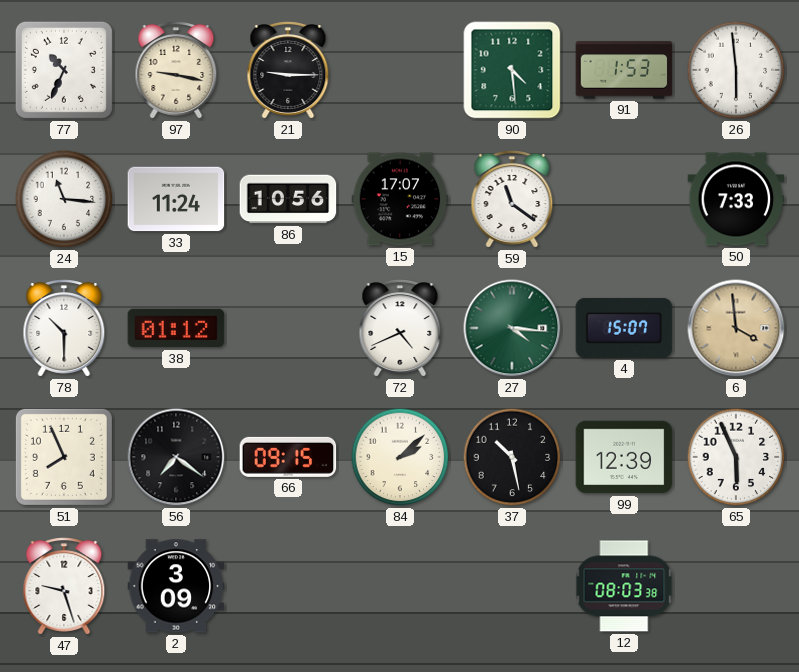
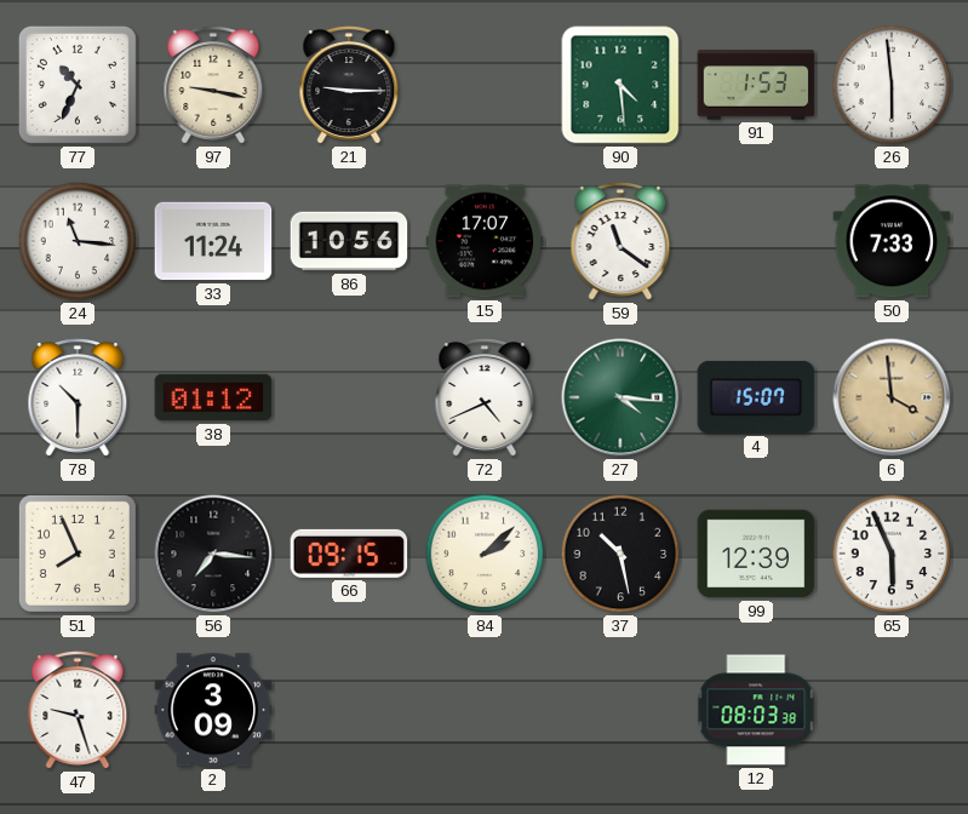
56: 7:21 -> 7:16 (213, 554)
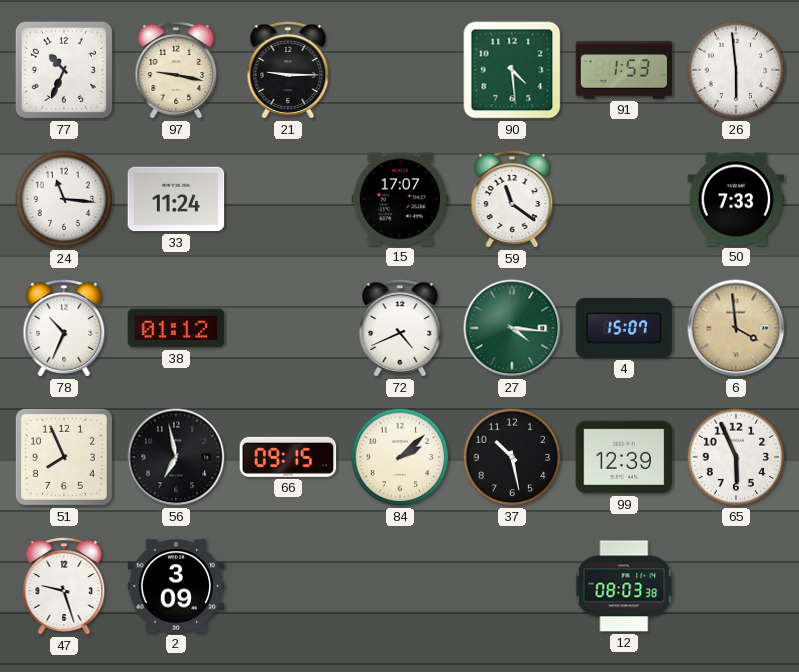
86: 10:56 -> none (349, 241)
78: 10:30 -> 10:34 (64, 328)
56: 7:16 -> 6:58 (176, 457)
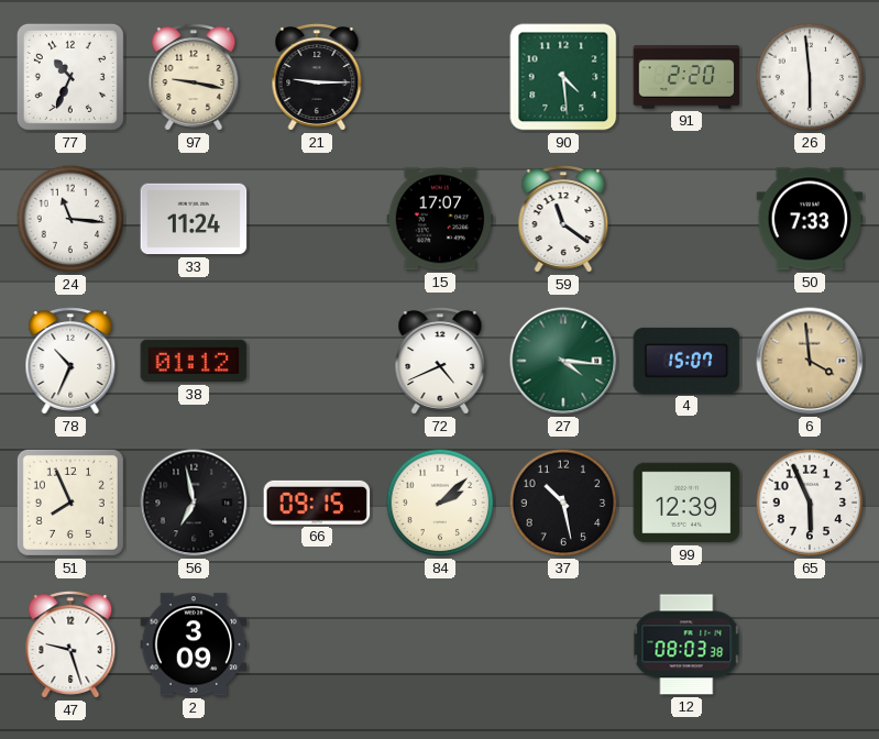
91: 1:53 -> 2:20 (686, 77)
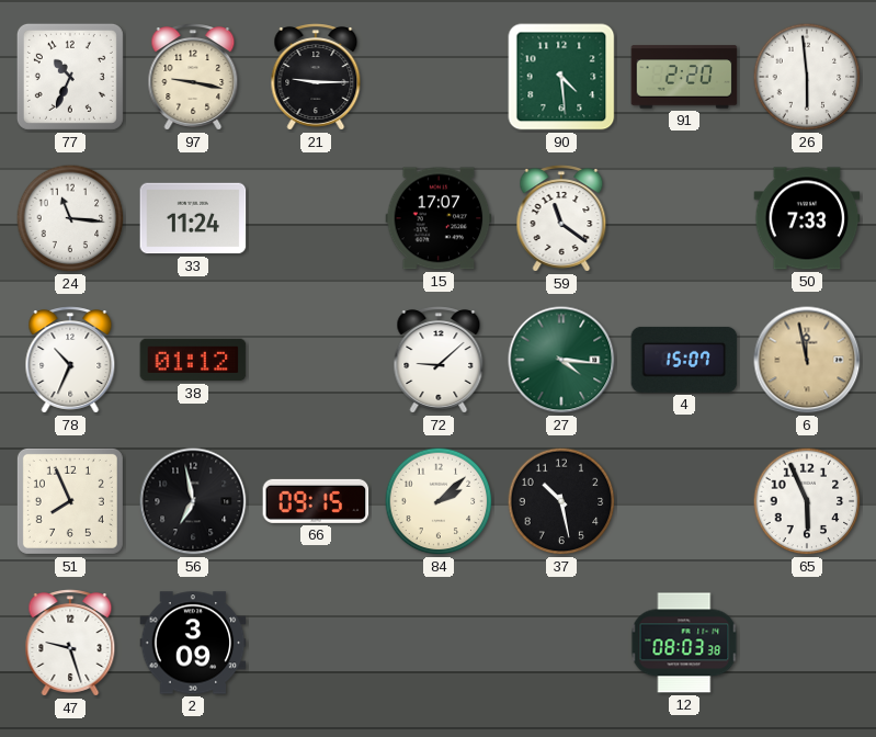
72: 4:41 -> 9:08 (439, 360)
6: 3:59 -> 11:58 (807, 360)
99: 12:39 -> none (686, 503)
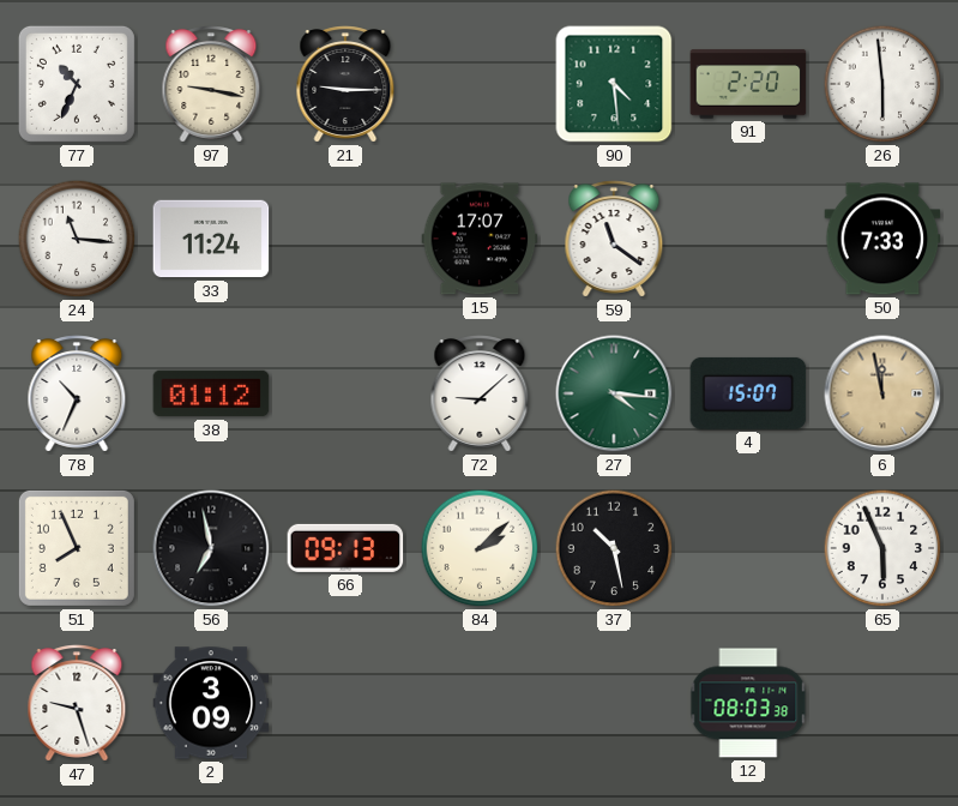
66: 09:15 -> 09:13 (345, 548)
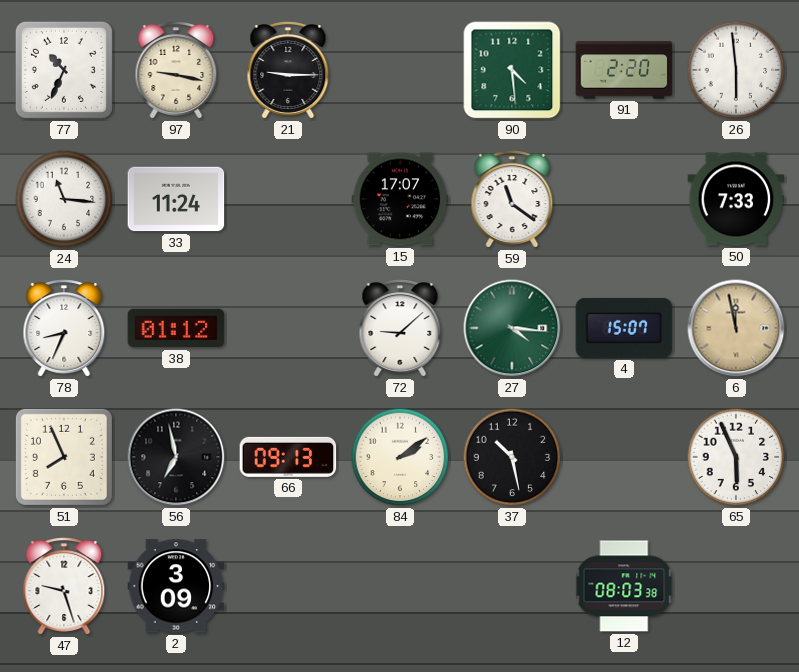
78: 10:34 -> 8:34 (64, 328)
84: 2:08 -> 2:09 (400, 457)
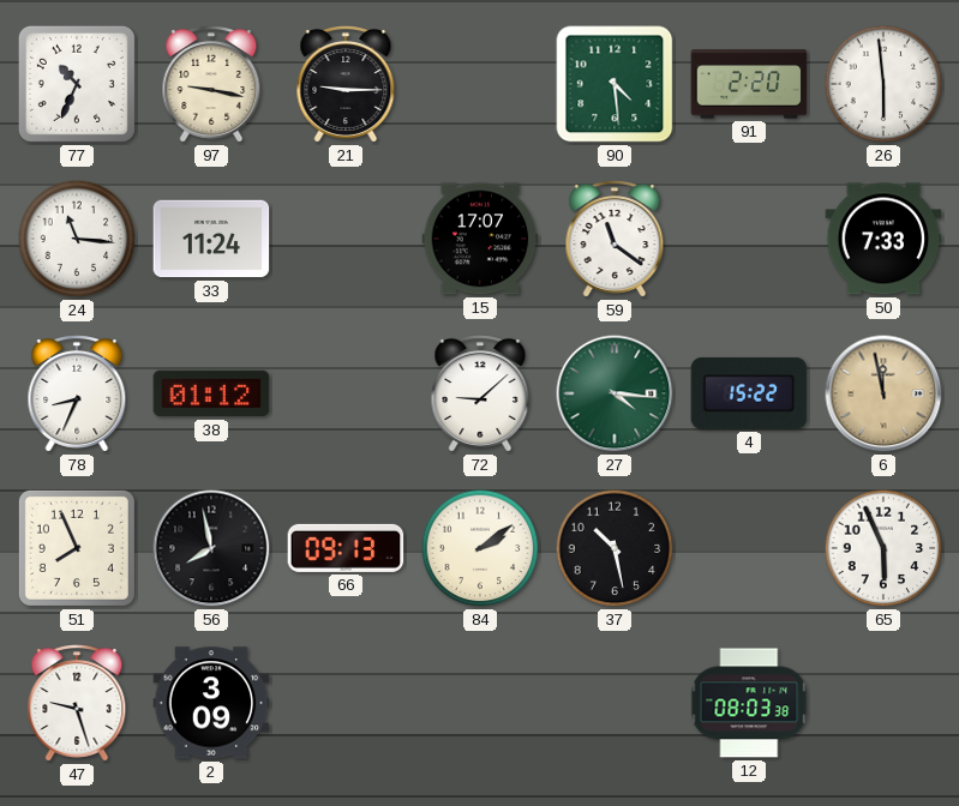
4: 15:07 -> 15:22 (749, 393)
56: 6:58 -> 7:58 (211, 548)
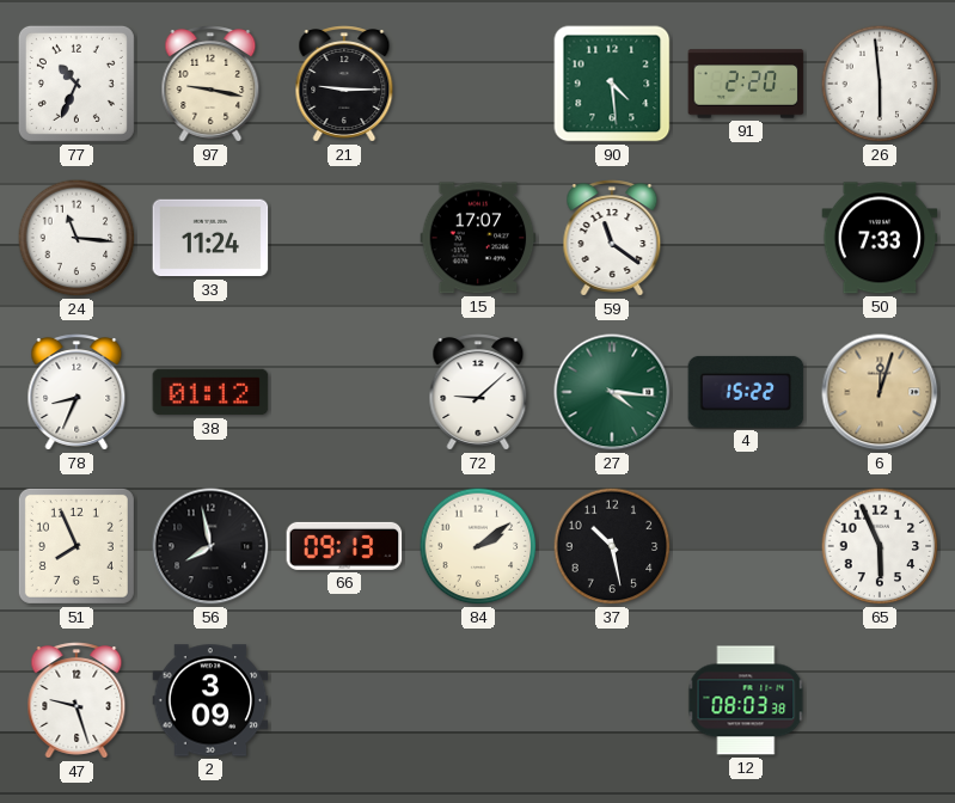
6: 11:58 -> 12:03 (880, 392)
